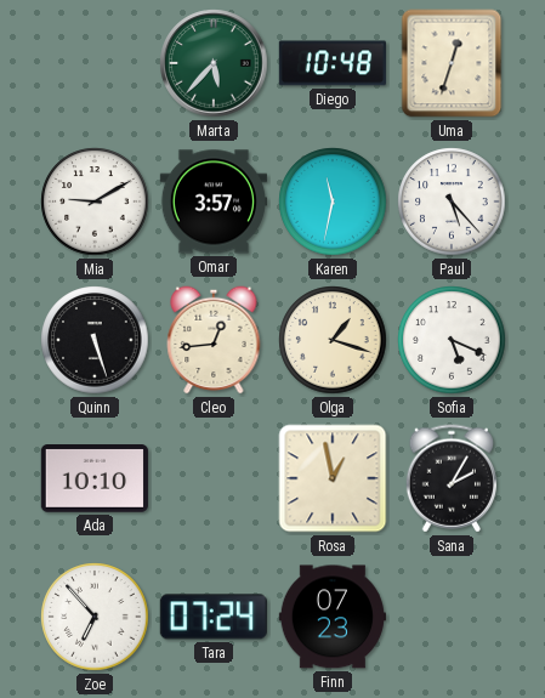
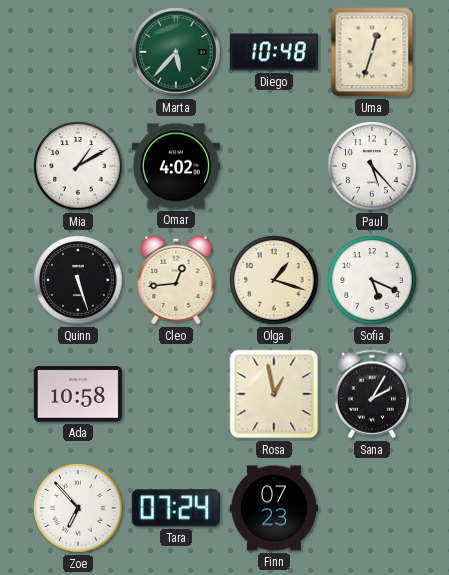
Mia: 9:10 -> 1:10 (78, 166)
Omar: 3:57 -> 4:02 (175, 166)
Karen: 11:32 -> none (333, 202)
Ada: 10:10 -> 10:58 (78, 395)
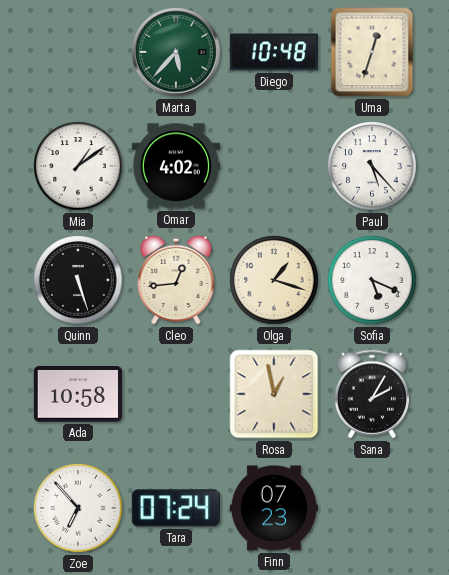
Mia: 1:10 -> 1:09 (78, 166)
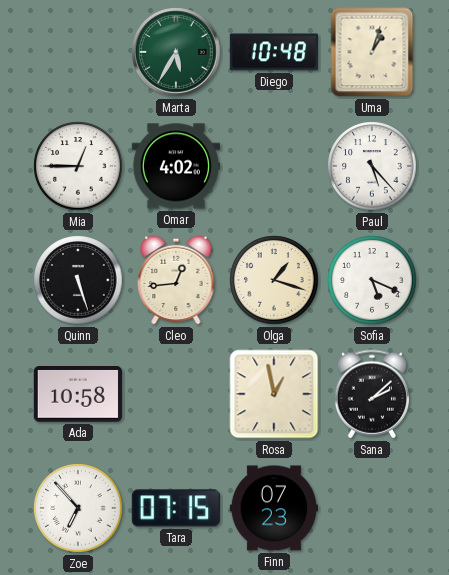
Marta: 5:37 -> 5:35 (176, 52)
Uma: 12:33 -> 1:03 (372, 52)
Mia: 1:09 -> 12:45 (78, 166)
Sana: 2:05 -> 2:08 (371, 394)
Tara: 07:24 -> 07:15 (176, 508)
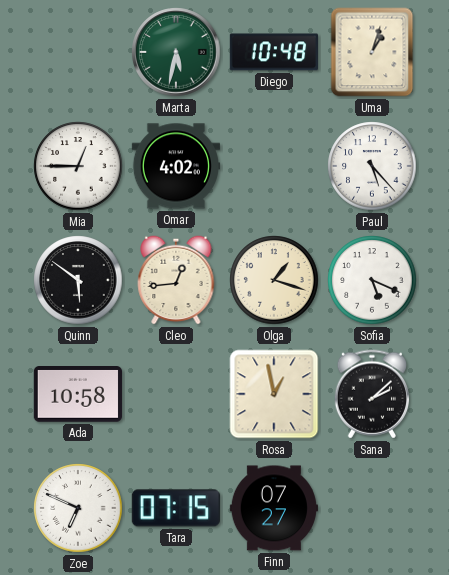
Marta: 5:35 -> 5:32 (176, 52)
Quinn: 5:27 -> 5:51 (78, 280)
Zoe: 6:53 -> 6:49 (78, 508)
Finn: 07:23 -> 07:27 (273, 508)
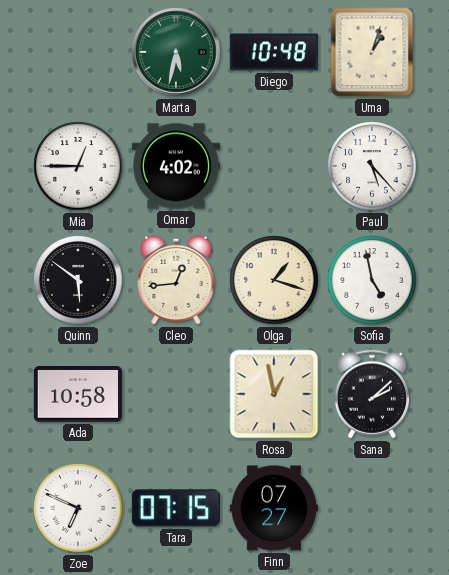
Sofia: 5:19 -> 4:58 (372, 280)
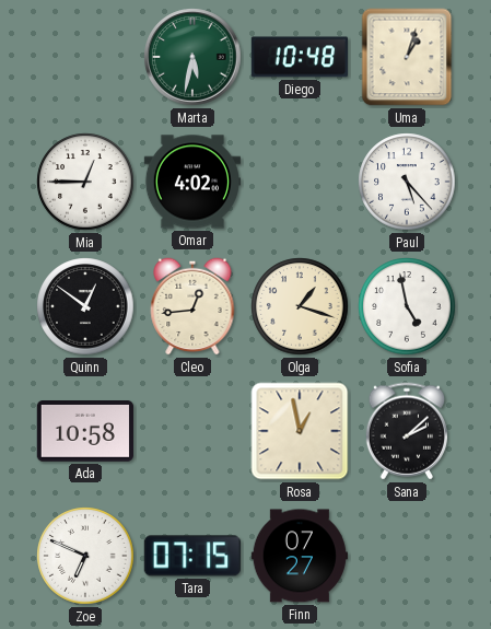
Quinn: 5:51 -> 12:51 (85, 306)
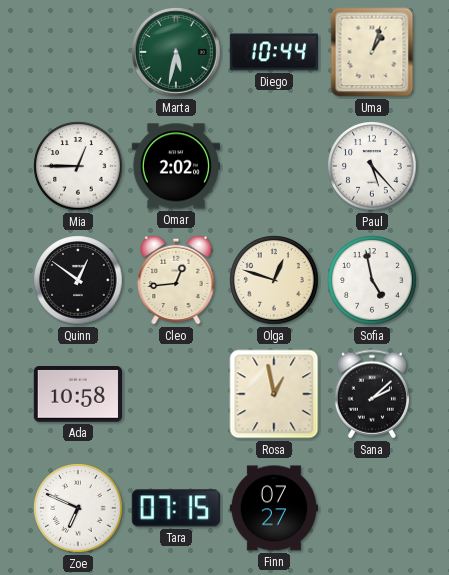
Diego: 10:48 -> 10:44 (273, 52)
Omar: 4:02 -> 2:02 (175, 166)
Olga: 1:18 -> 12:48 (274, 280)
